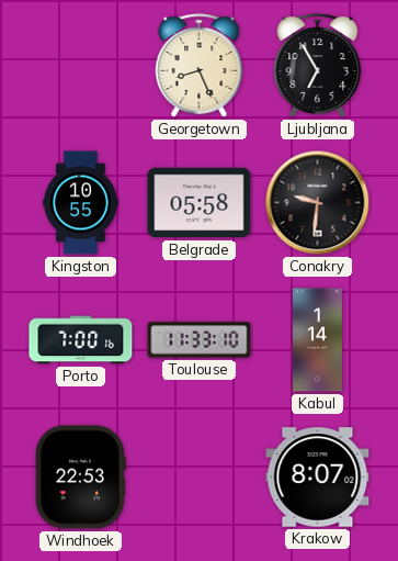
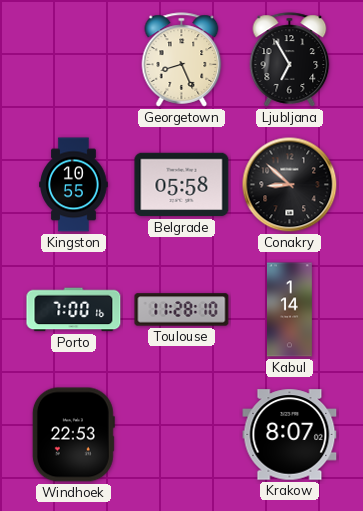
Conakry: 9:31 -> 8:52 (290, 185)
Toulouse: 11:33 -> 11:28 (182, 310)
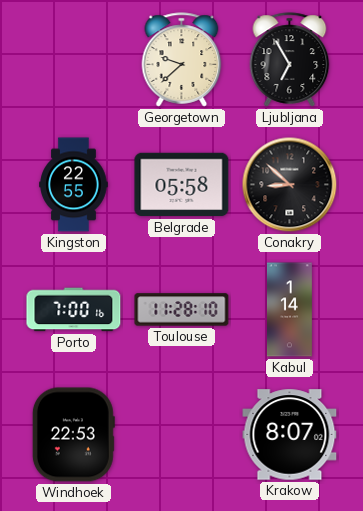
Georgetown: 8:26 -> 9:38 (182, 60)
Kingston: 10:55 -> 22:55 (74, 185)
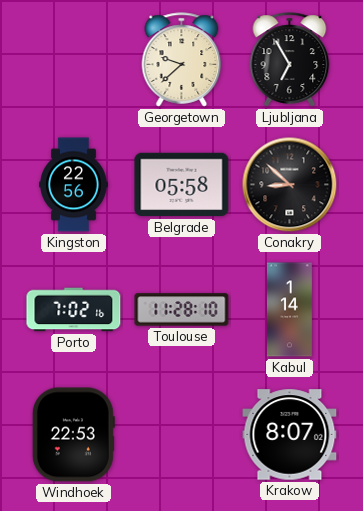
Kingston: 22:55 -> 22:56 (74, 185)
Porto: 7:00 -> 7:02 (74, 310)
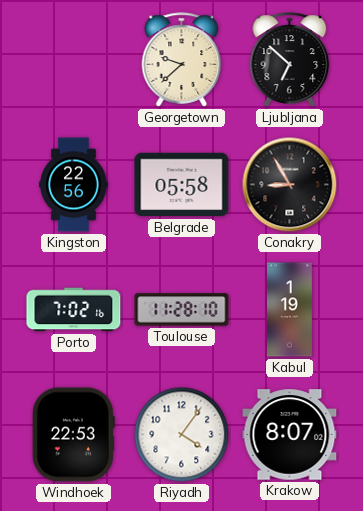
Ljubljana: 6:55 -> 6:52 (290, 60)
Conakry: 8:52 -> 8:55 (290, 185)
Kabul: 1:14 -> 1:19 (289, 310)
Riyadh: none -> 4:06 (182, 435)
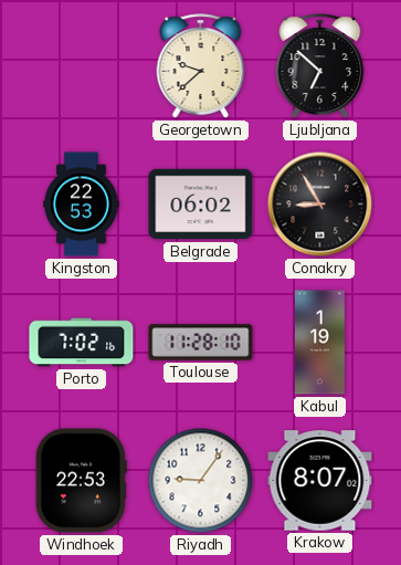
Kingston: 22:56 -> 22:53 (82, 205)
Belgrade: 05:58 -> 06:02 (201, 205)
Riyadh: 4:06 -> 9:06 (201, 481)
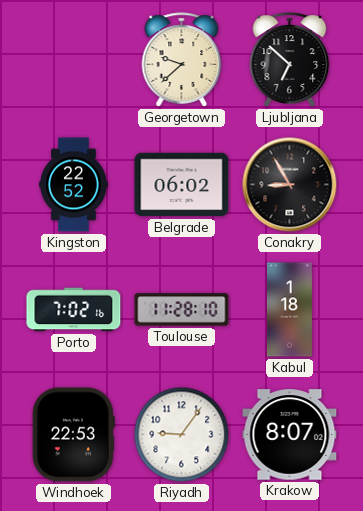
Kingston: 22:53 -> 22:52 (74, 185)
Kabul: 1:19 -> 1:18 (289, 310)
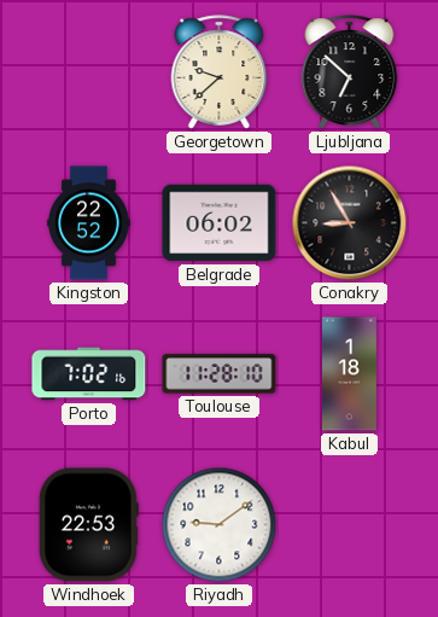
Riyadh: 9:06 -> 9:09 (220, 525)
Krakow: 8:07 -> none (290, 435)
